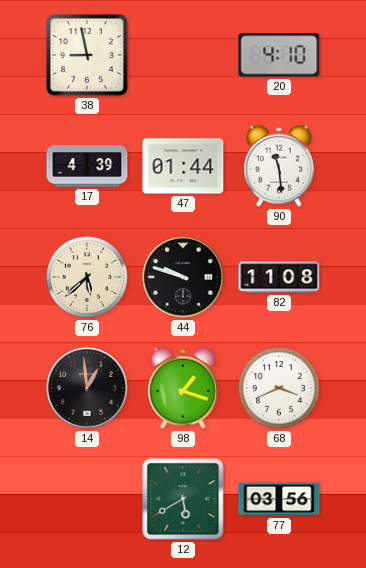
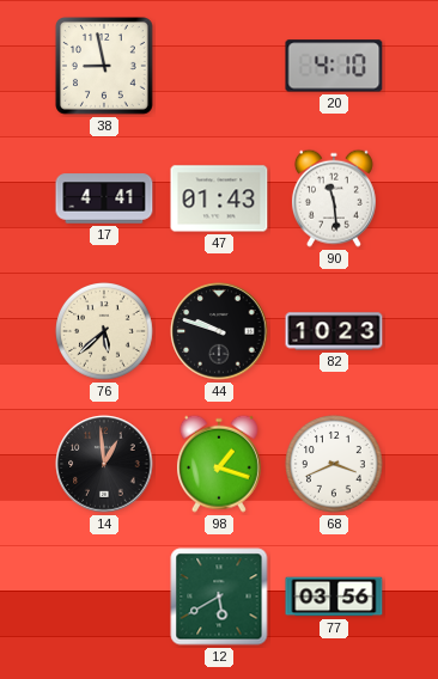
17: 4:39 -> 4:41 (104, 198)
47: 01:44 -> 01:43 (219, 198)
82: 11:08 -> 10:23 (334, 331)
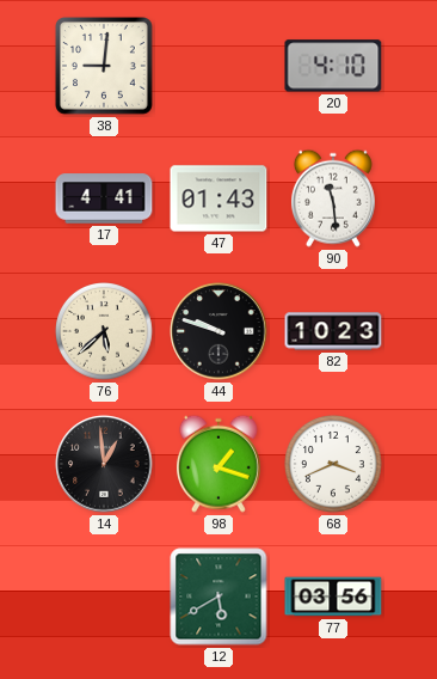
38: 8:58 -> 9:01 (105, 67)
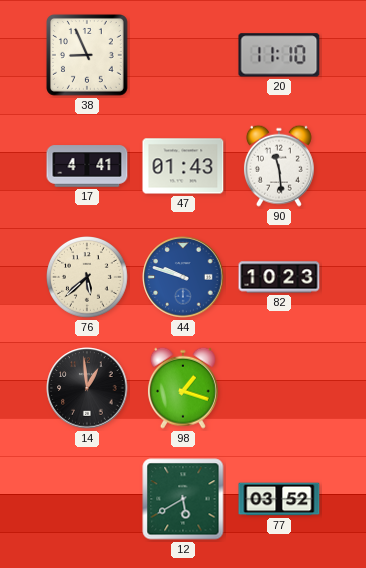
38: 9:01 -> 8:56 (88, 56)
20: 4:10 -> 11:10 (279, 55)
44 dial: black -> blue (183, 277)
68: 3:41 -> none (334, 465)
77: 03:56 -> 03:52 (279, 499)
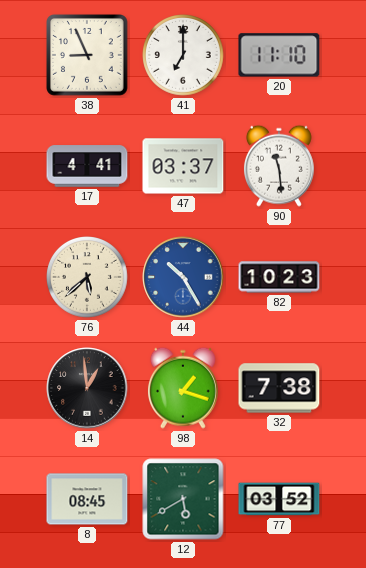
41: none -> 7:00 (184, 56)
47: 01:43 -> 03:37 (183, 166)
44: 9:48 -> 10:25 (183, 277)
32: none -> 7:38 (279, 388)
8: none -> 08:45 (87, 499)
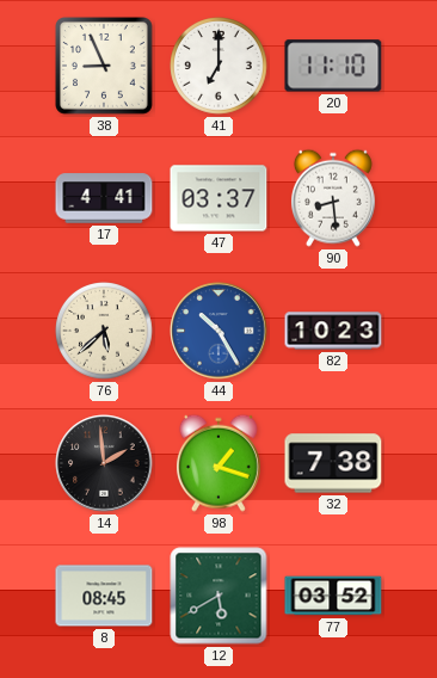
90: 11:29 -> 8:29 (333, 198)
14: 12:59 -> 1:59 (104, 463)
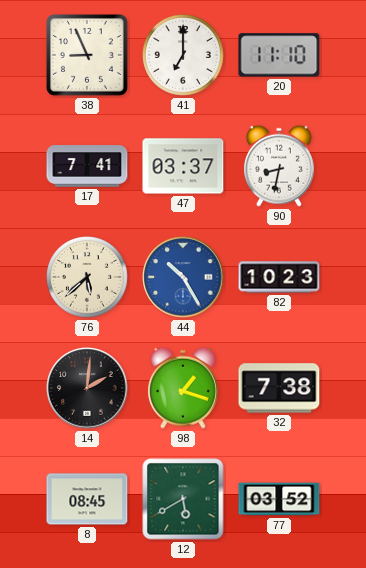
17: 4:41 -> 7:41 (87, 166)
90: 8:29 -> 8:32 (279, 166)
14: 1:59 -> 2:01 (87, 388)
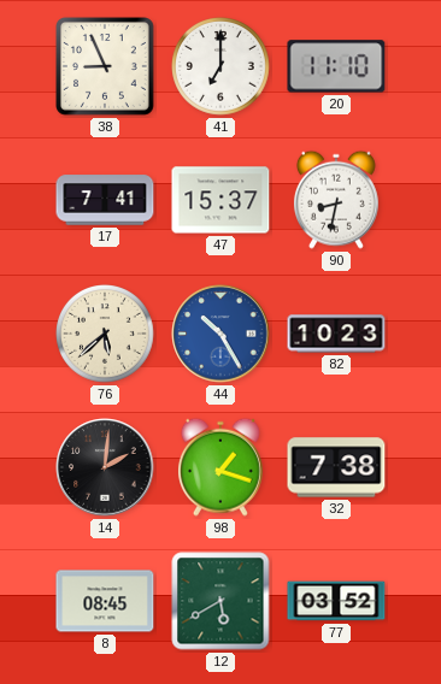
47: 03:37 -> 15:37 (220, 200)
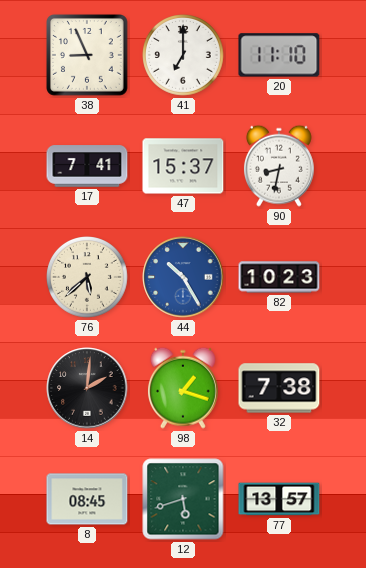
12: 5:40 -> 5:42 (183, 499)
77: 03:52 -> 13:57 (279, 499)
